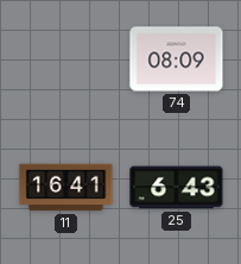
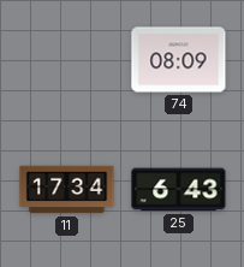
11: 16:41 -> 17:34 (67, 190)
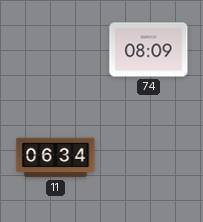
11: 17:34 -> 06:34 (56, 158)
25: 6:43 -> none (179, 190)
